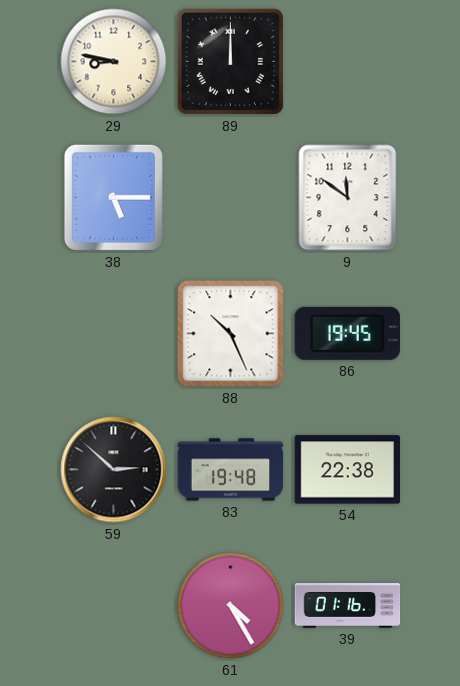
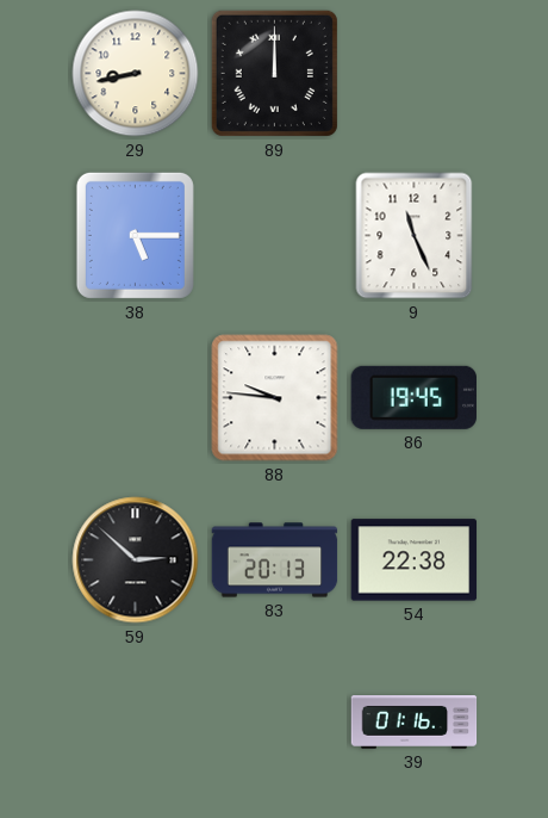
29: 8:47 -> 8:43 (136, 74)
9: 11:51 -> 11:26 (415, 236)
88: 10:26 -> 9:46 (275, 398)
83: 19:48 -> 20:13 (275, 560)
61: 4:25 -> none (231, 606)
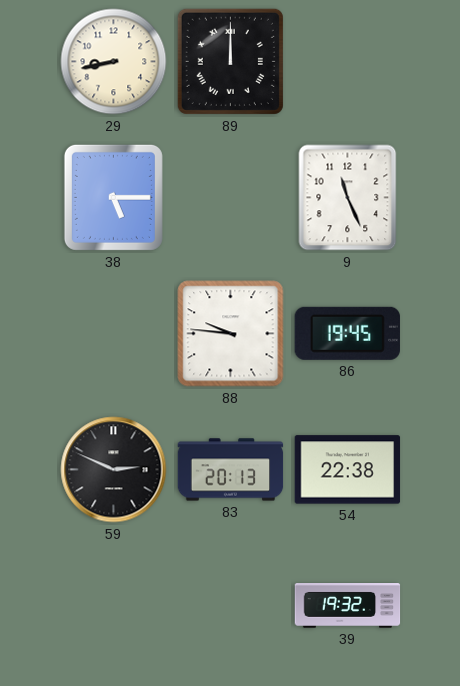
59: 2:52 -> 2:49 (114, 470)
39: 01:16 -> 19:32 (348, 606)
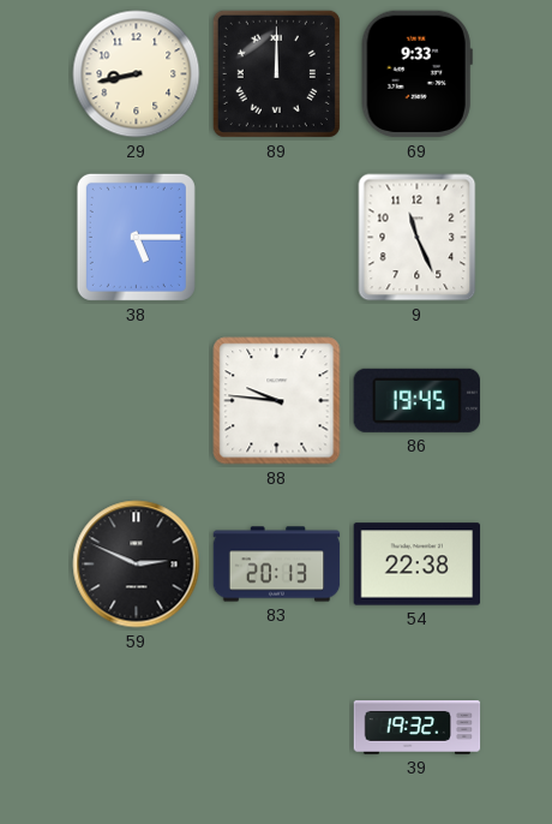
69: none -> 9:33 (416, 74)
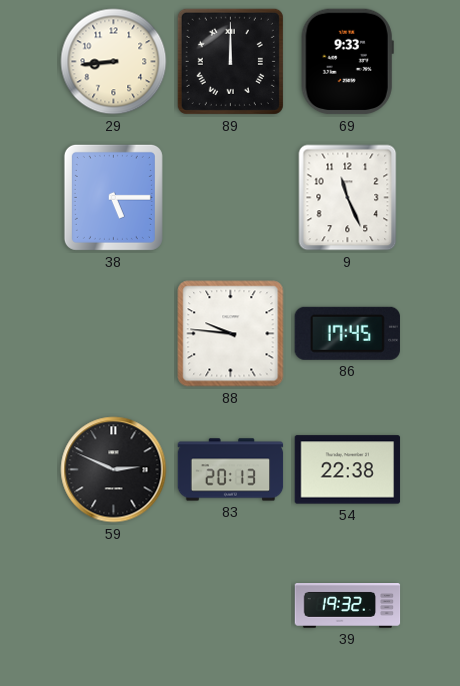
29: 8:43 -> 8:44 (114, 62)
86: 19:45 -> 17:45 (347, 333)
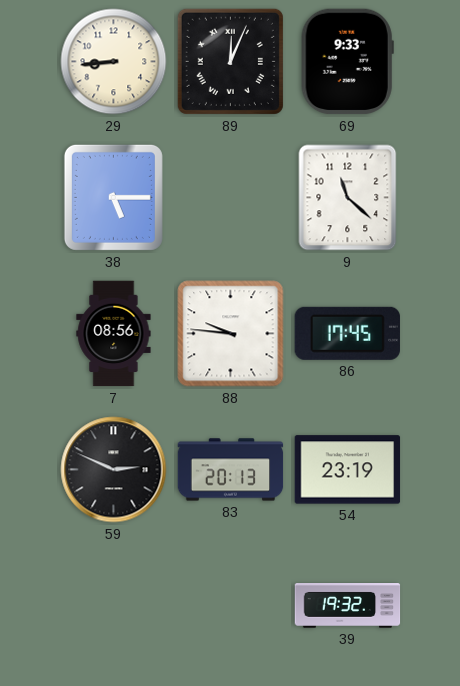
89: 12:00 -> 12:04 (230, 61)
9: 11:26 -> 11:22 (348, 198)
7: none -> 08:56 (114, 334)
54: 22:38 -> 23:19 (348, 470)
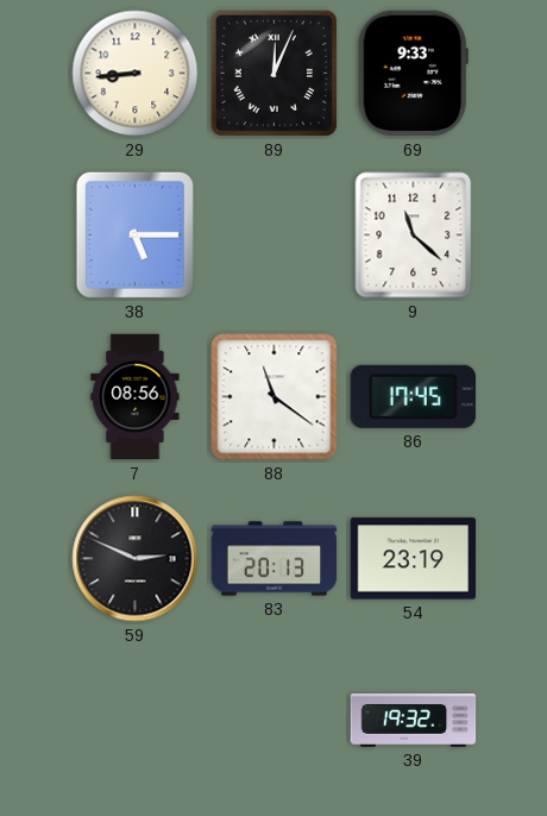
88: 9:46 -> 11:21 (275, 397)
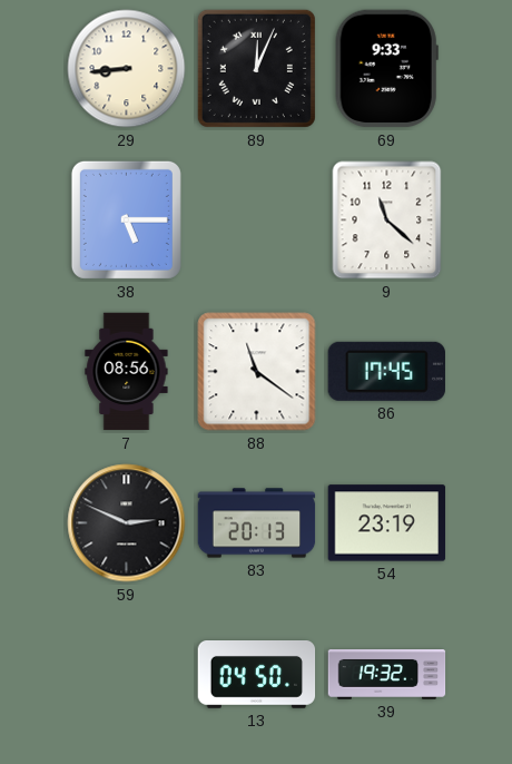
13: none -> 04:50 (257, 675)
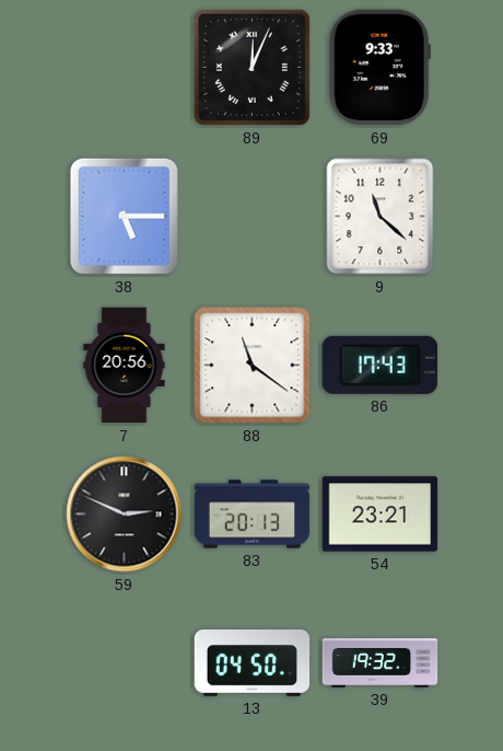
29: 8:44 -> none (127, 69)
7: 08:56 -> 20:56 (125, 366)
86: 17:45 -> 17:43 (379, 365)
54: 23:19 -> 23:21 (381, 515)
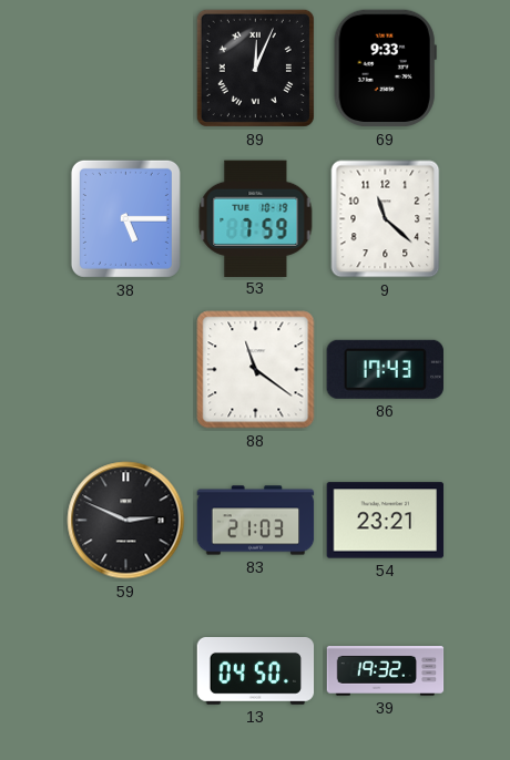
53: none -> 7:59 (256, 218)
7: 20:56 -> none (125, 366)
83: 20:13 -> 21:03 (256, 521)
